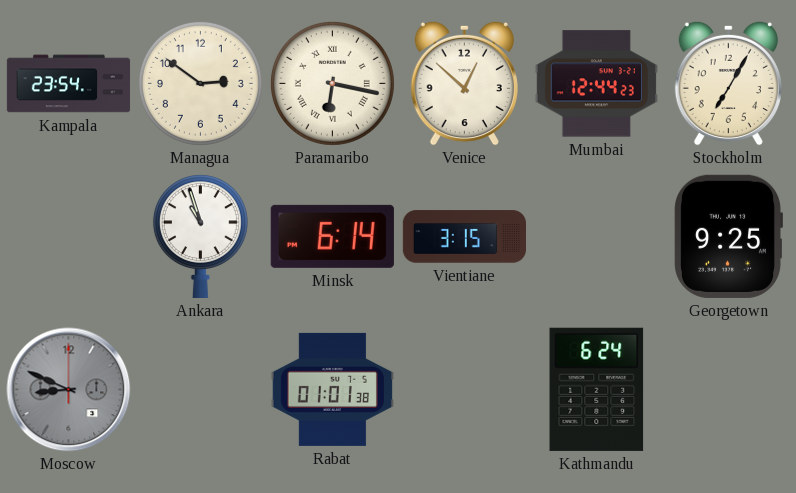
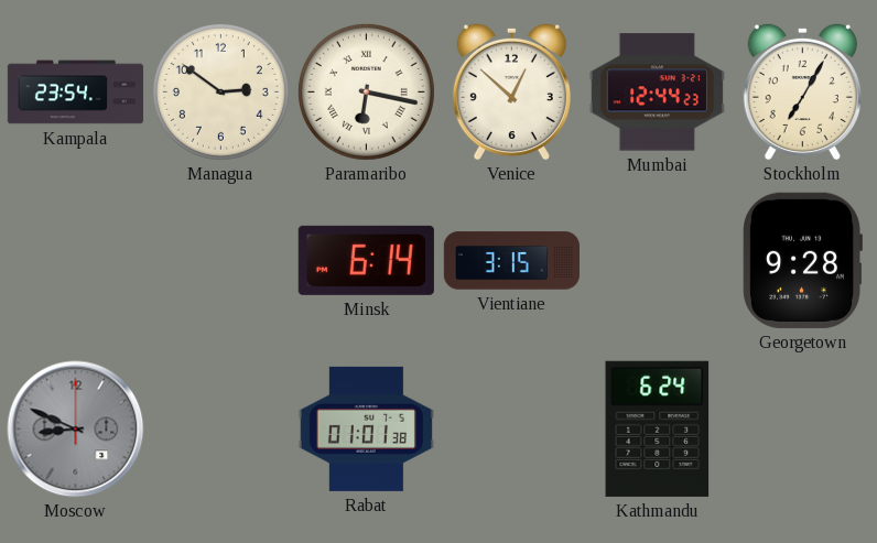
Ankara: 10:57 -> none (200, 236)
Georgetown: 9:25 -> 9:28 (802, 260)
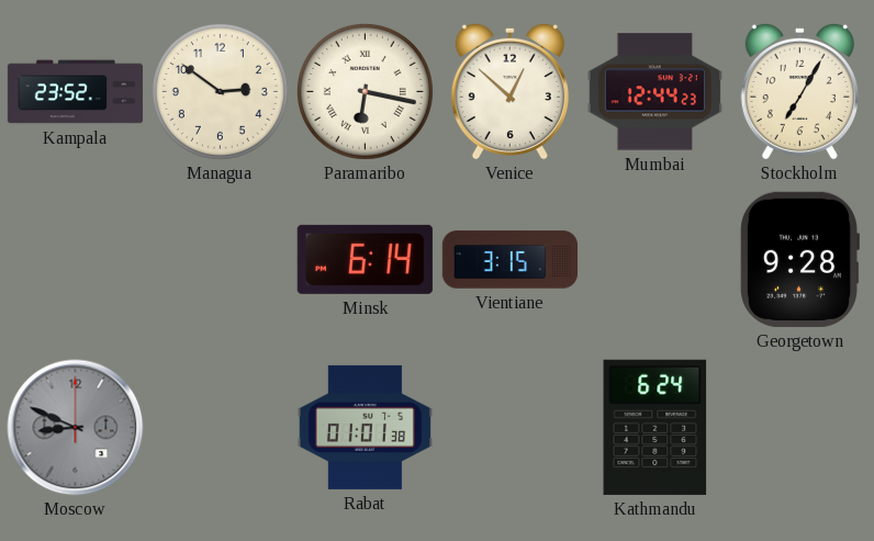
Kampala: 23:54 -> 23:52 (76, 92)
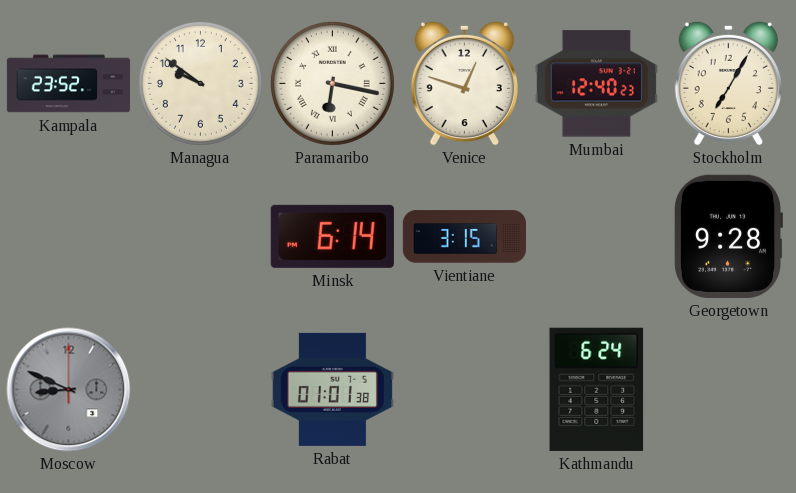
Managua: 2:51 -> 9:51 (200, 83)
Venice: 12:52 -> 12:48 (464, 83)
Mumbai: 12:44 -> 12:40 (596, 84)
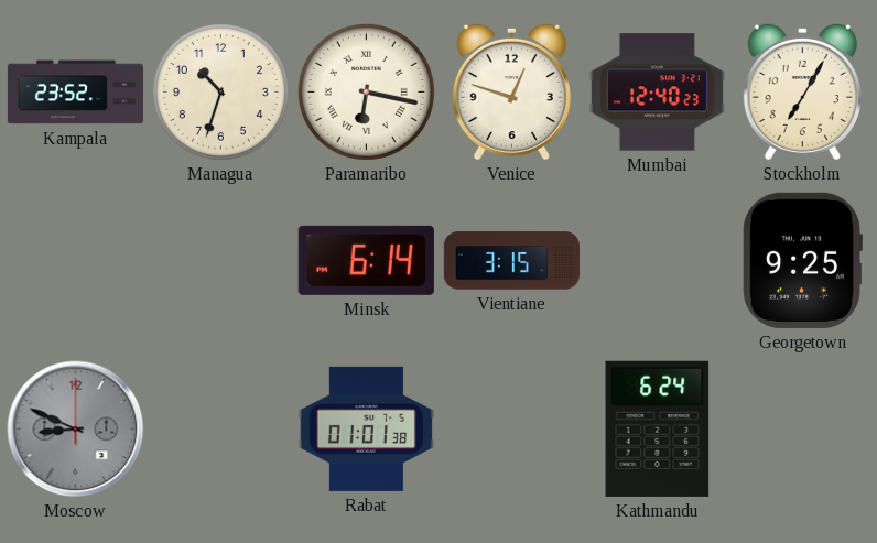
Managua: 9:51 -> 10:33 (220, 91)
Georgetown: 9:28 -> 9:25 (802, 260)
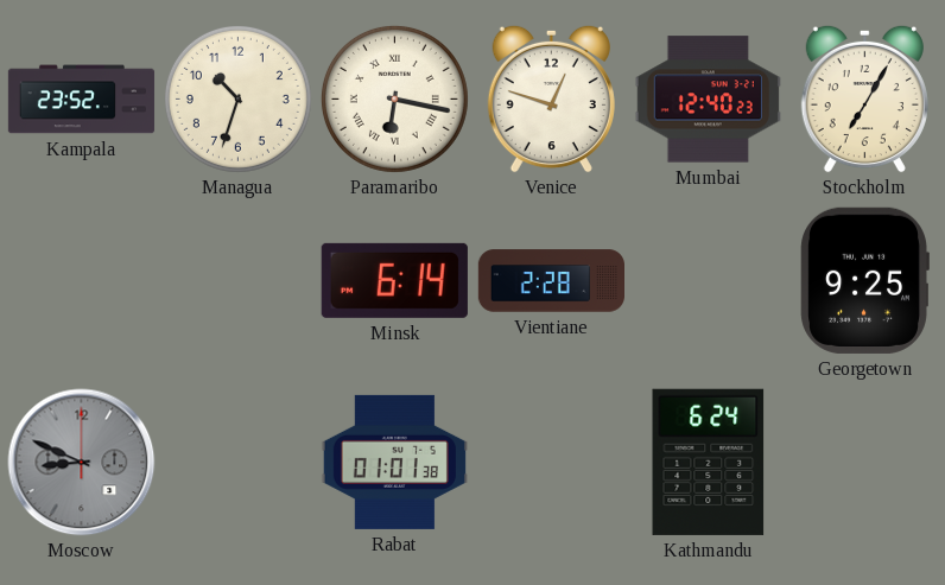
Vientiane: 3:15 -> 2:28 (551, 281)
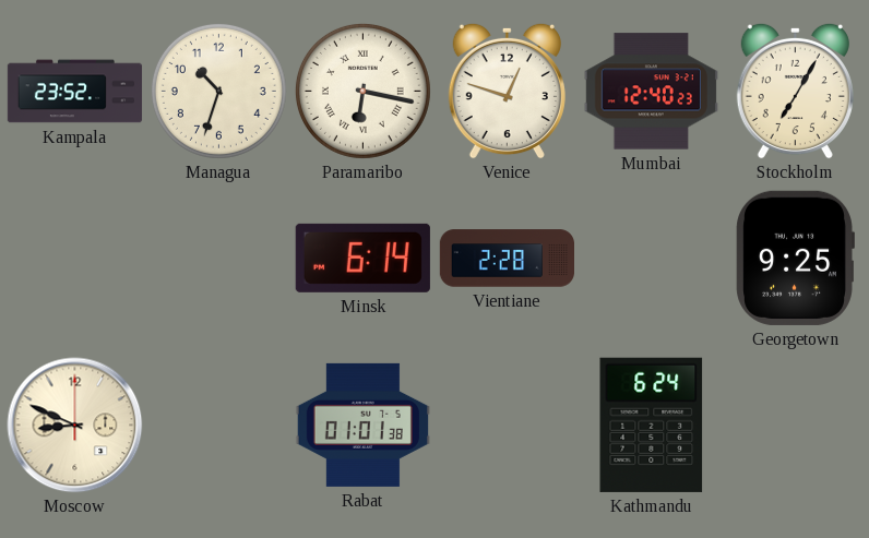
Moscow dial: grey -> cream (75, 426)
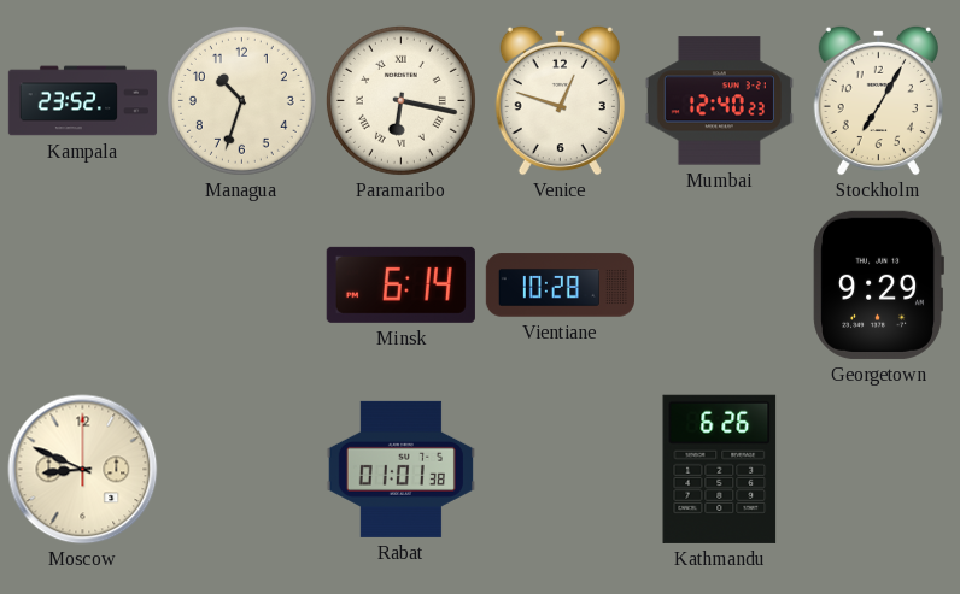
Vientiane: 2:28 -> 10:28 (560, 286)
Georgetown: 9:25 -> 9:29 (878, 284)
Kathmandu: 6:24 -> 6:26 (720, 469)
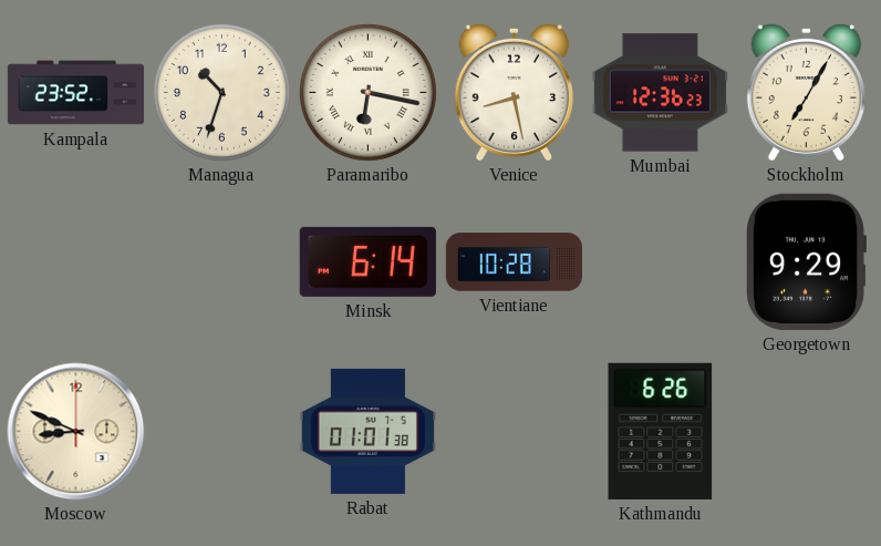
Venice: 12:48 -> 8:28 (514, 92)
Mumbai: 12:40 -> 12:36 (660, 93)
